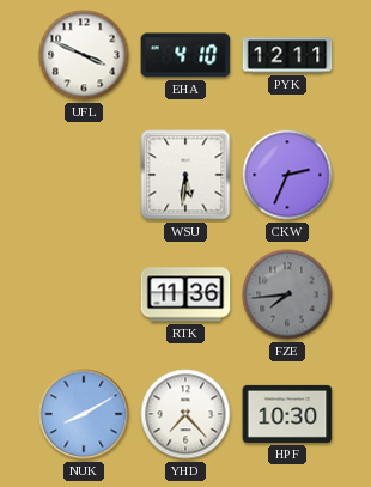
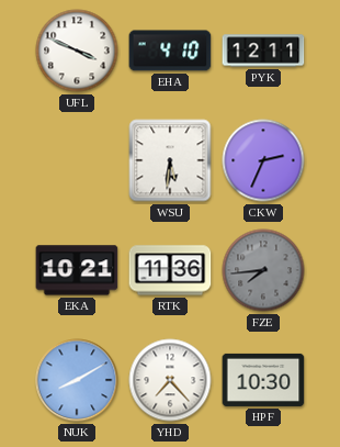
EKA: none -> 10:21 (77, 270)
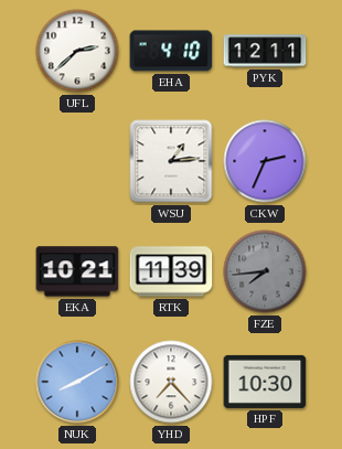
UFL: 3:49 -> 2:38 (77, 51)
WSU: 5:31 -> 1:14 (171, 161)
RTK: 11:36 -> 11:39 (171, 271)
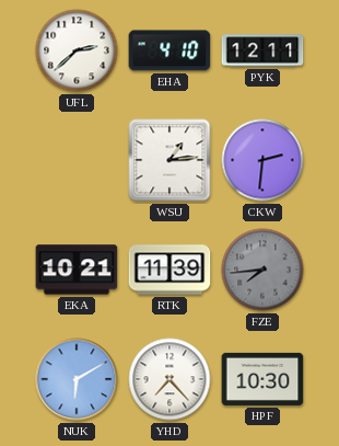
CKW: 2:34 -> 2:31 (262, 160)
NUK: 8:10 -> 6:10 (77, 379)
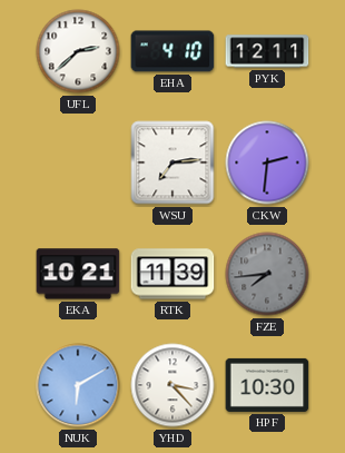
WSU: 1:14 -> 7:14 (172, 163)
YHD: 7:23 -> 3:23 (172, 385)
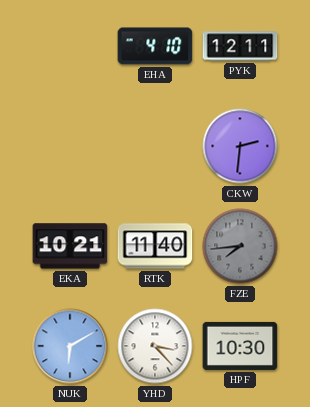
UFL: 2:38 -> none (78, 51)
WSU: 7:14 -> none (172, 163)
RTK: 11:39 -> 11:40 (155, 246)
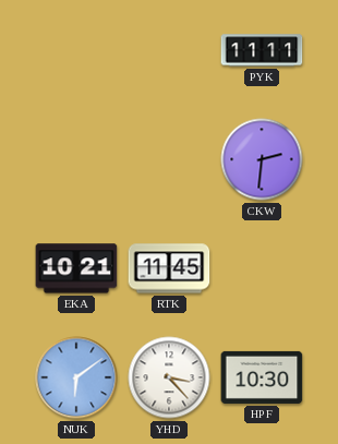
EHA: 4:10 -> none (155, 46)
PYK: 12:11 -> 11:11 (262, 50)
RTK: 11:40 -> 11:45 (169, 268)
FZE: 7:44 -> none (240, 246)
NUK: 6:10 -> 6:09 (76, 377)
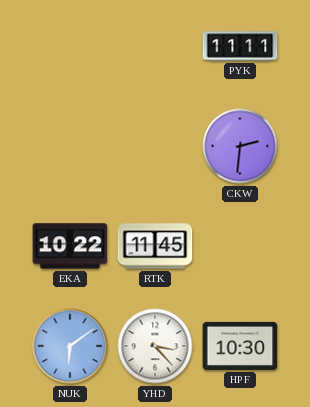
EKA: 10:21 -> 10:22 (70, 246)
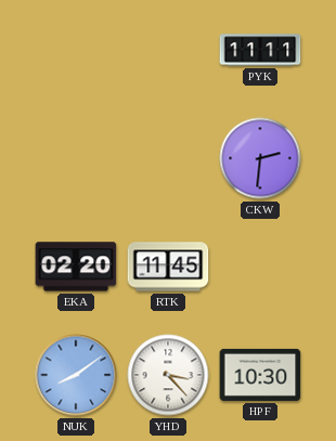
EKA: 10:22 -> 02:20 (76, 267)
NUK: 6:09 -> 8:09 (76, 375)
